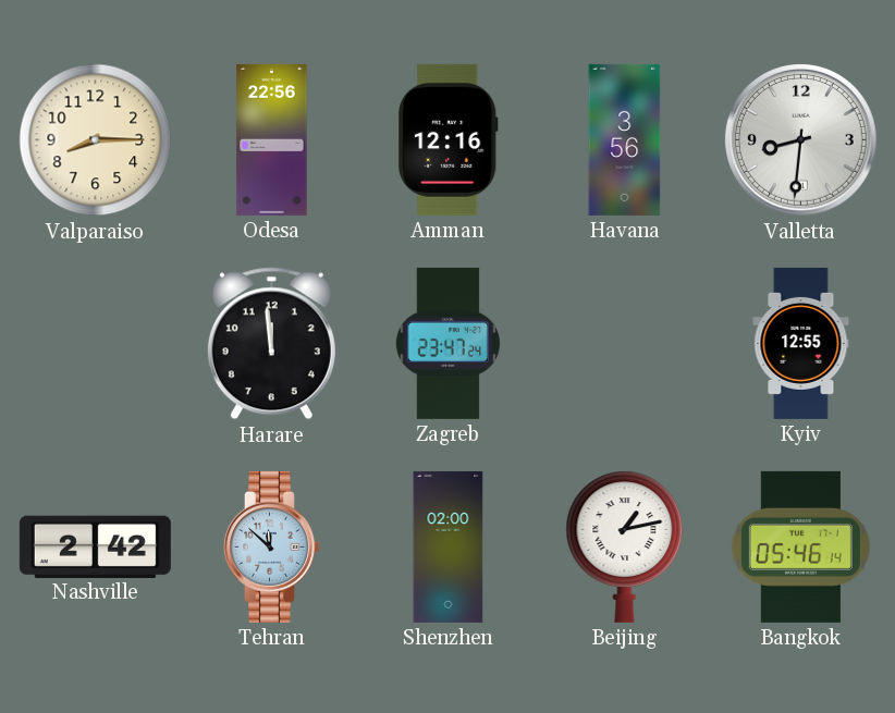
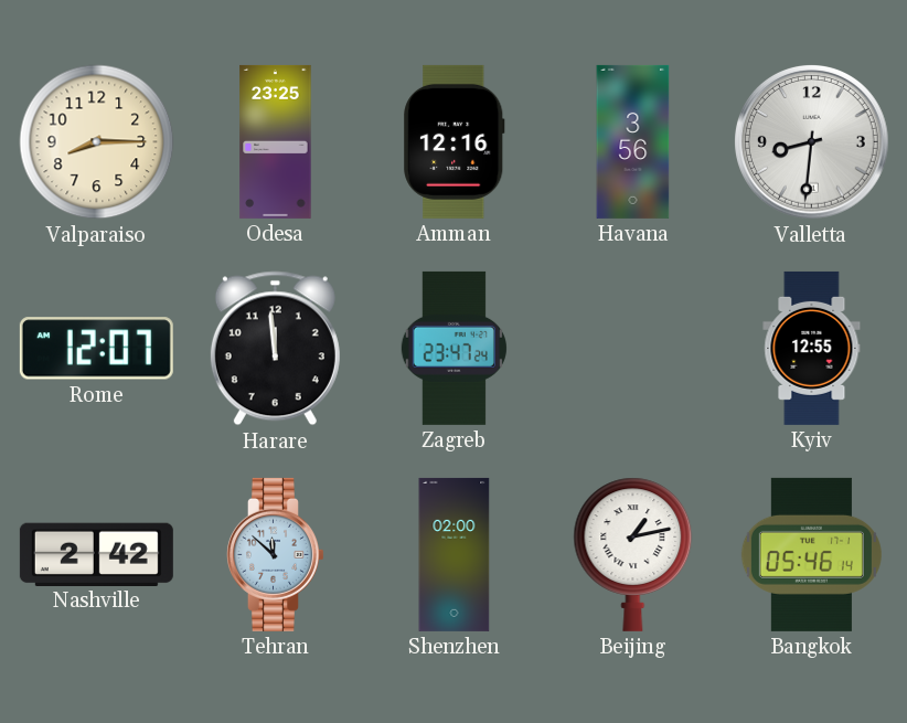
Odesa: 22:56 -> 23:25 (276, 141)
Rome: none -> 12:07 (96, 349)
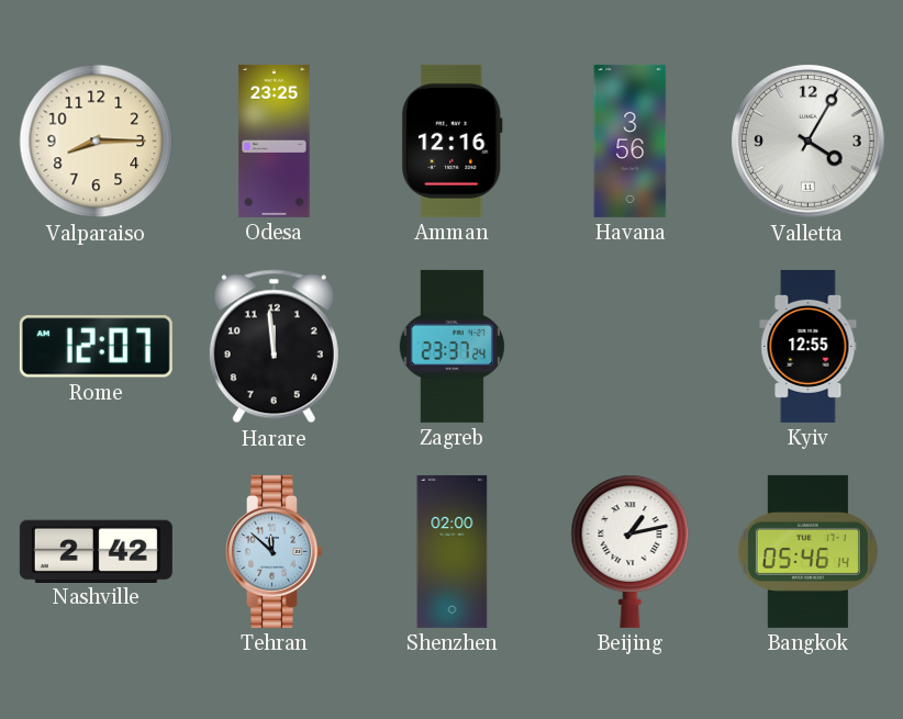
Valletta: 8:31 -> 4:05 (809, 142)
Zagreb: 23:47 -> 23:37 (451, 346)
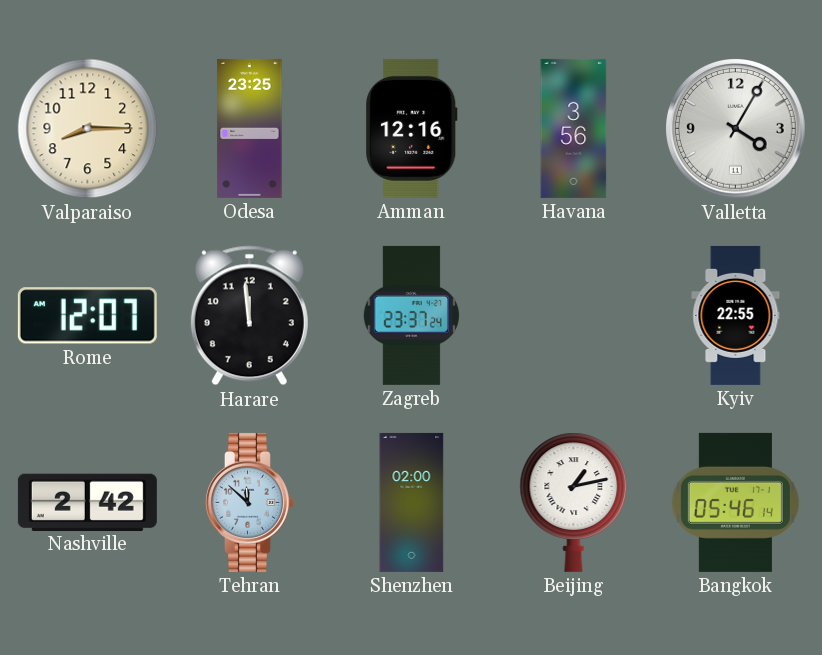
Kyiv: 12:55 -> 22:55 (736, 315)
